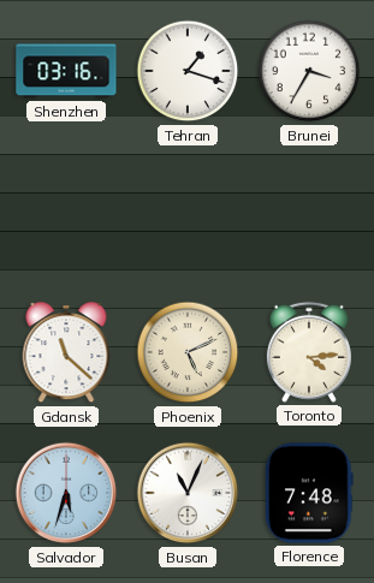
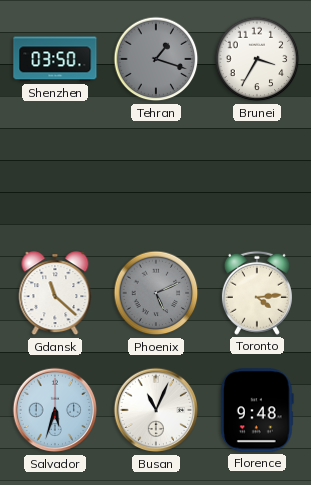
Shenzhen: 03:16 -> 03:50 (55, 59)
Tehran dial: white -> grey (156, 59)
Phoenix dial: cream -> grey (156, 293)
Florence: 7:48 -> 9:48 (257, 410)
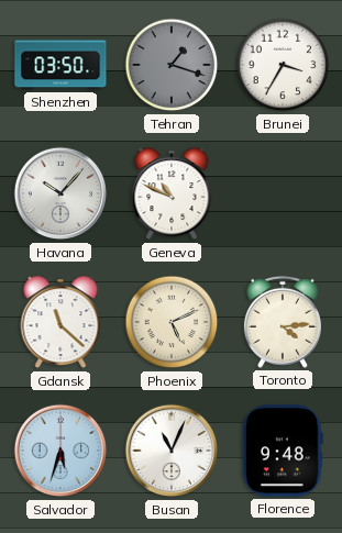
Havana: none -> 10:07 (60, 193)
Geneva: none -> 10:49 (172, 195)
Phoenix dial: grey -> cream (172, 322)
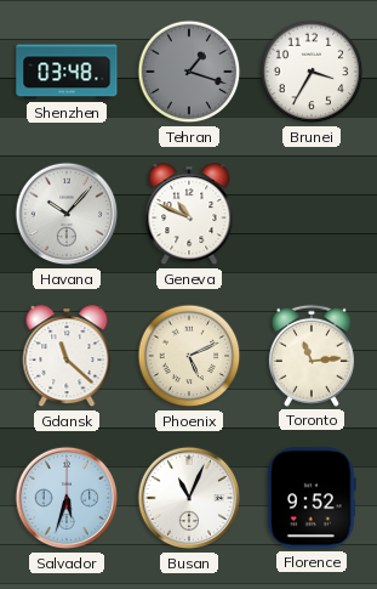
Shenzhen: 03:50 -> 03:48 (67, 72)
Toronto: 4:14 -> 11:14 (312, 356)
Florence: 9:48 -> 9:52 (312, 498)
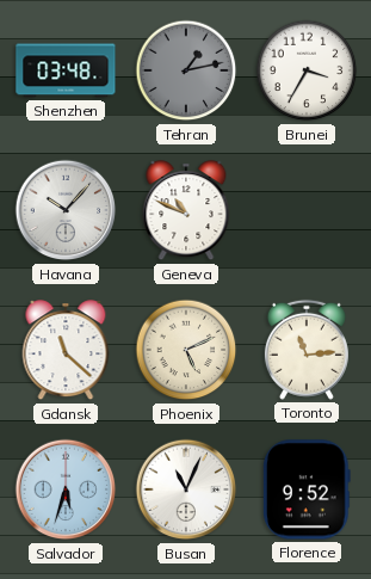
Tehran: 1:18 -> 1:13 (186, 70)
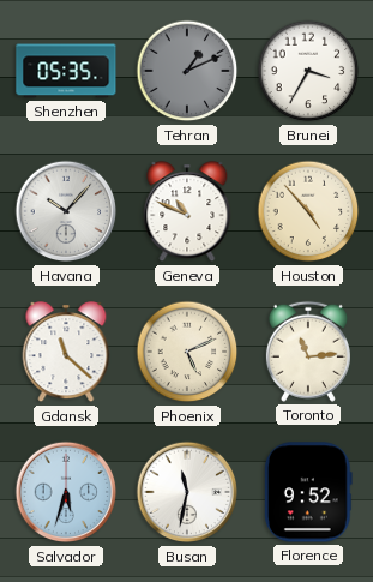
Shenzhen: 03:48 -> 05:35 (66, 71)
Tehran: 1:13 -> 1:11 (187, 71)
Houston: none -> 4:53 (308, 211)
Busan: 11:04 -> 11:32 (187, 492)
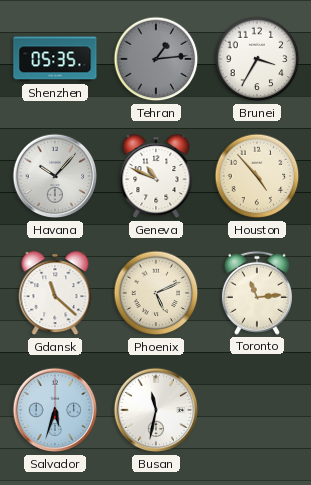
Tehran: 1:11 -> 1:14 (156, 59)
Florence: 9:52 -> none (308, 492)
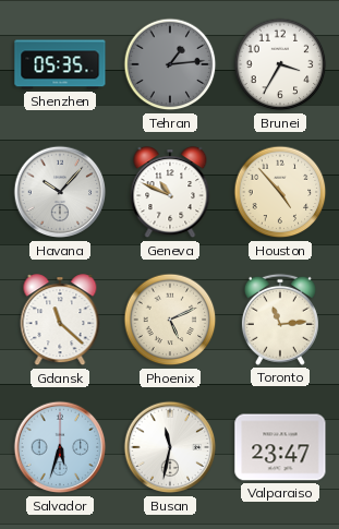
Valparaiso: none -> 23:47 (280, 447)
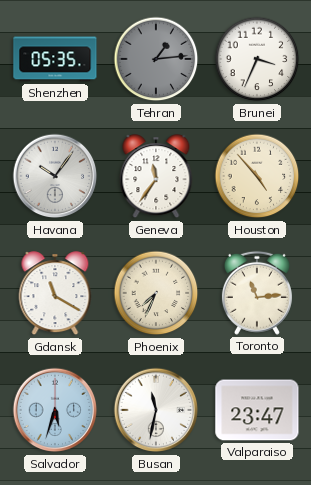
Brunei: 3:35 -> 3:34 (257, 59)
Havana: 10:07 -> 10:06 (55, 176)
Geneva: 10:49 -> 11:36 (156, 177)
Gdansk: 11:22 -> 11:20 (55, 294)
Phoenix: 5:11 -> 7:34 (156, 293)
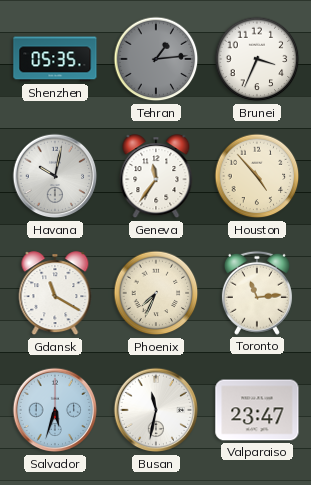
Havana: 10:06 -> 10:02 (55, 176)
